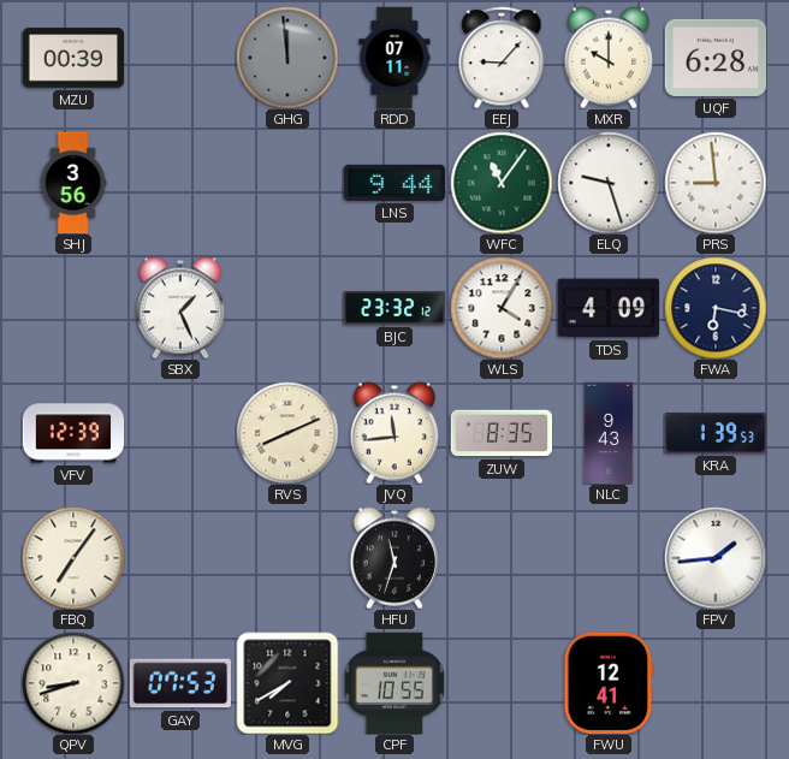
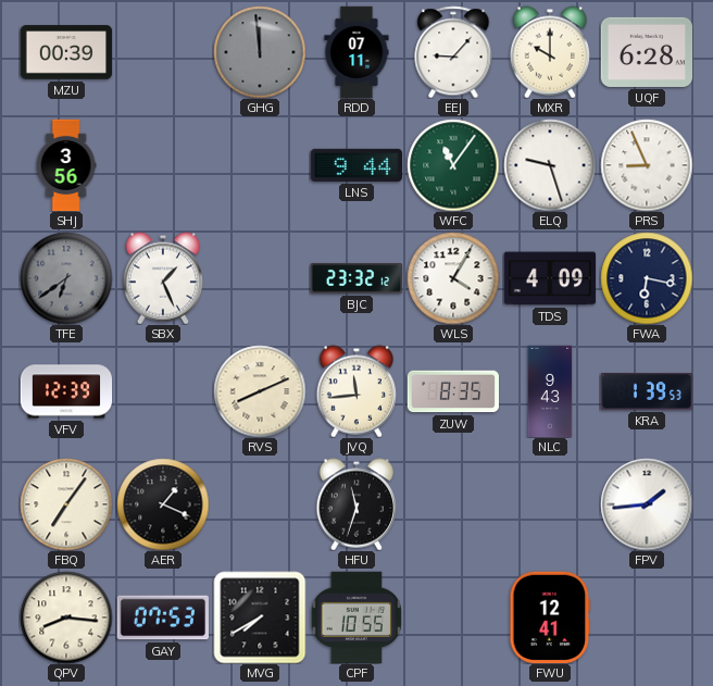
PRS: 8:59 -> 8:56 (647, 165)
TFE: none -> 6:39 (66, 278)
AER: none -> 1:19 (163, 504)
QPV: 8:42 -> 8:16 (66, 618)
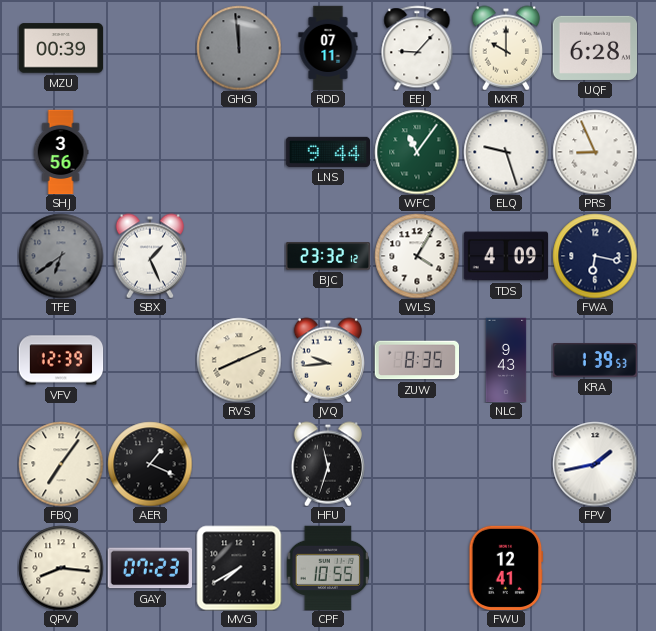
JVQ: 11:44 -> 9:44 (327, 360)
FPV: 1:44 -> 1:43 (595, 464)
GAY: 07:53 -> 07:23 (149, 568)
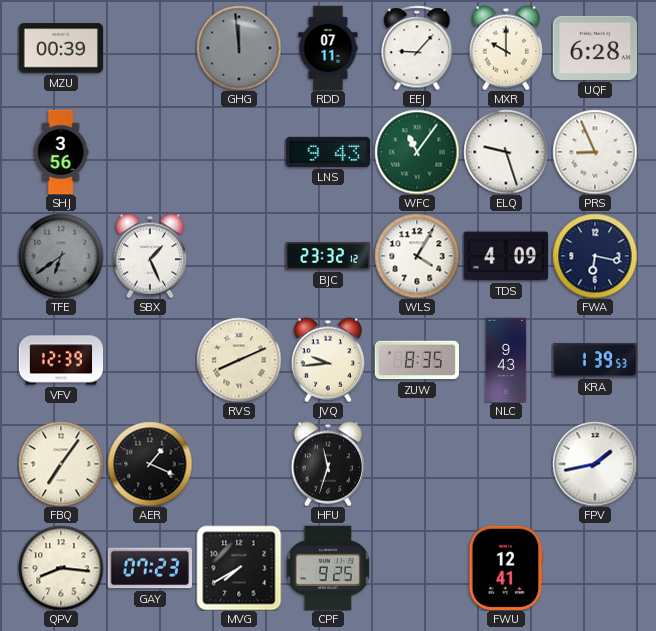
LNS: 9:44 -> 9:43 (327, 152)
CPF: 10:55 -> 9:25 (328, 567)
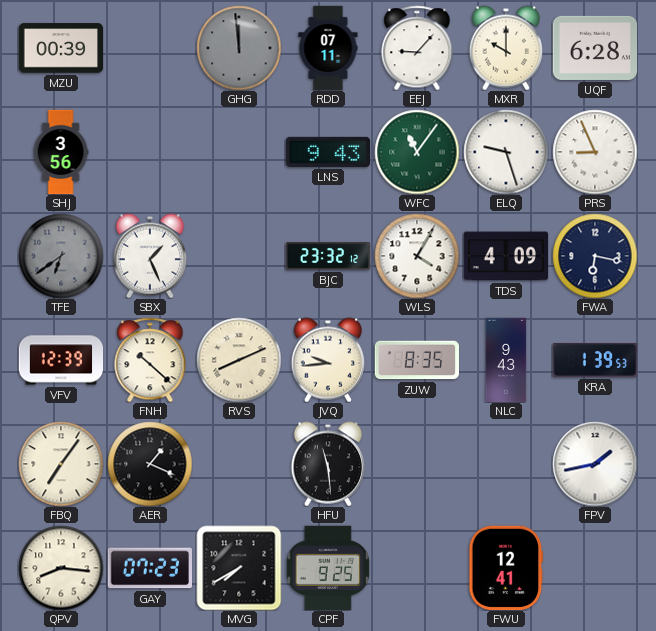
FNH: none -> 10:22 (150, 360)
HFU: 11:33 -> 11:29 (327, 464)
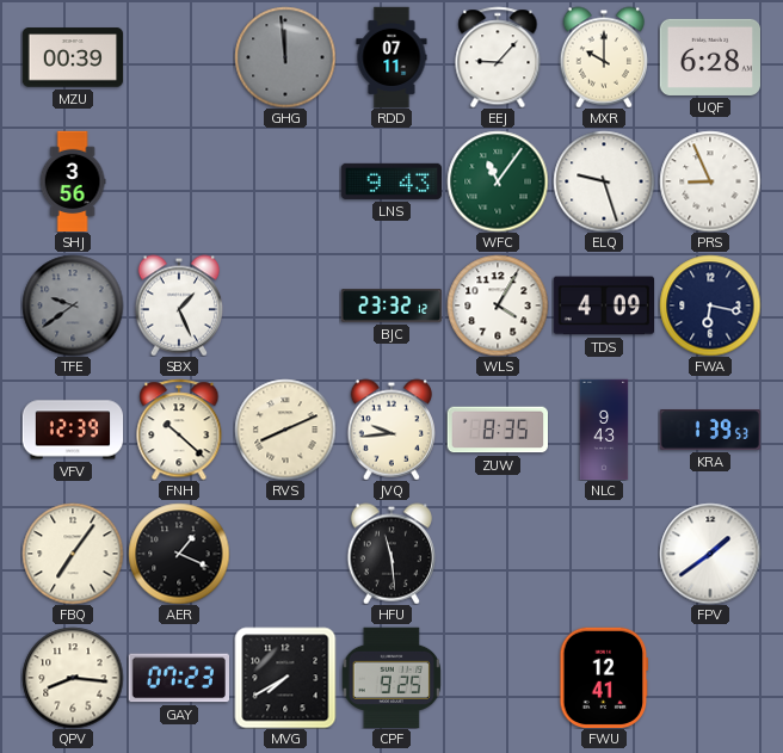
TFE: 6:39 -> 9:39 (73, 305)
FPV: 1:43 -> 1:39 (710, 554)
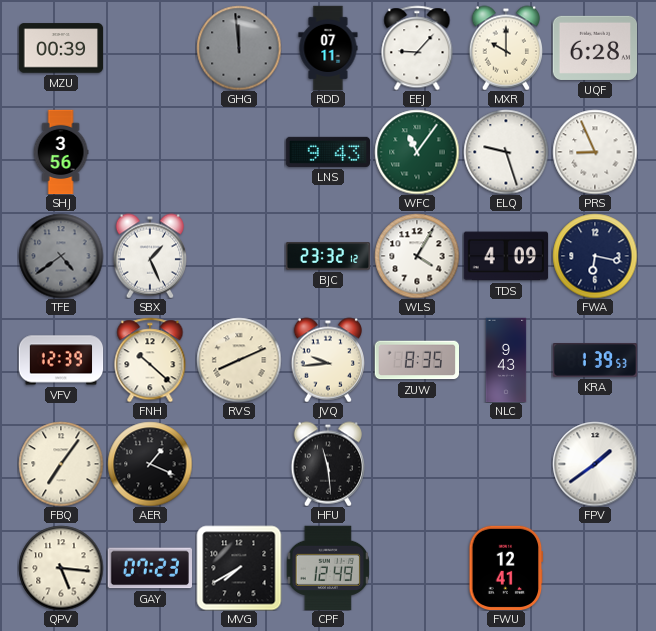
TFE: 9:39 -> 4:39 (61, 256)
QPV: 8:16 -> 5:16 (61, 568)
CPF: 9:25 -> 12:49 (328, 567)
